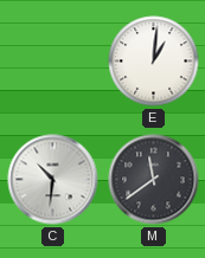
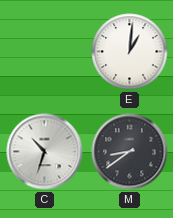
C: 10:31 -> 10:33 (45, 152)
M: 11:39 -> 8:39 (130, 152)
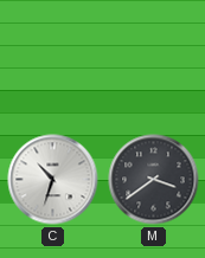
E: 1:01 -> none (130, 52)
M: 8:39 -> 3:39 (154, 180)
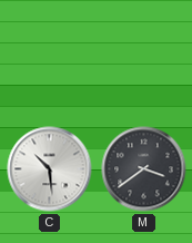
C: 10:33 -> 10:29 (50, 169)
